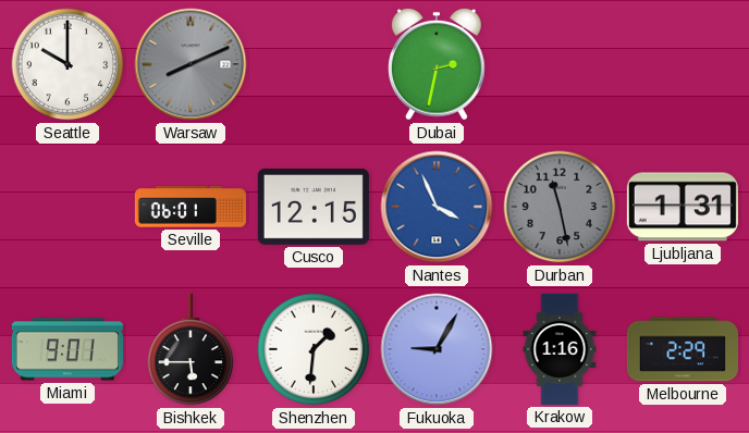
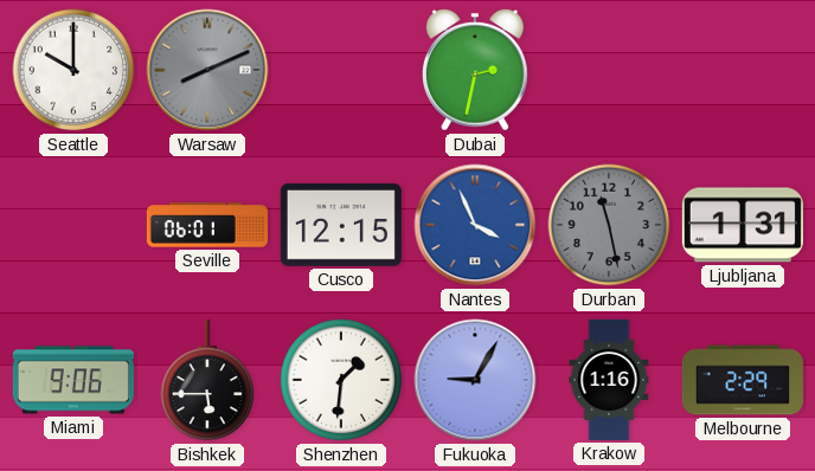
Miami: 9:01 -> 9:06 (73, 380)
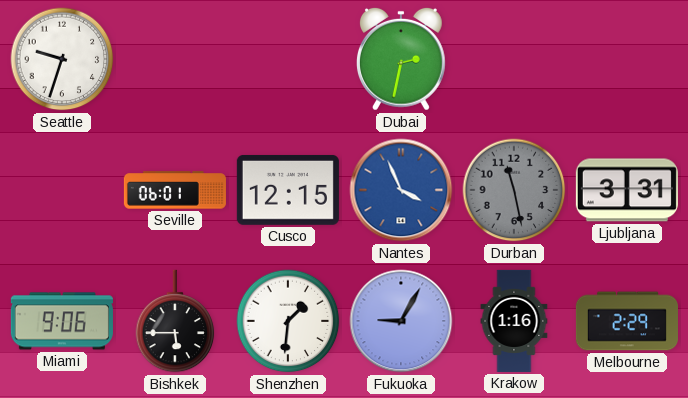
Seattle: 10:00 -> 9:33 (62, 59)
Warsaw: 8:11 -> none (207, 70)
Ljubljana: 1:31 -> 3:31 (627, 190)
